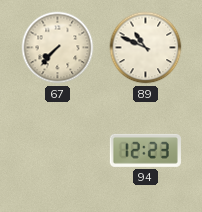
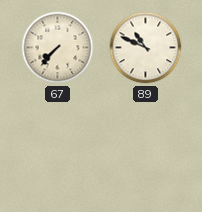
94: 12:23 -> none (145, 150)
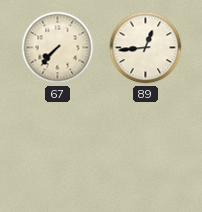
89: 10:49 -> 12:44 (146, 48)
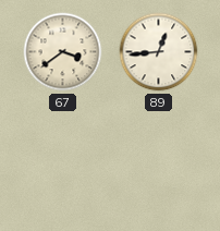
67: 7:37 -> 3:39 (63, 52)
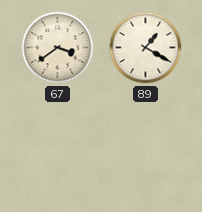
89: 12:44 -> 1:20 (146, 48)
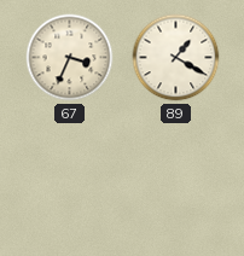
67: 3:39 -> 3:34 (70, 58)
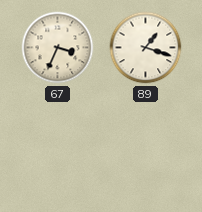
89: 1:20 -> 1:18 (146, 48)
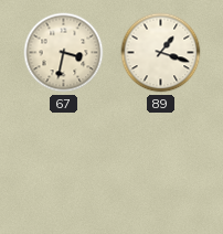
67: 3:34 -> 3:32 (64, 53)
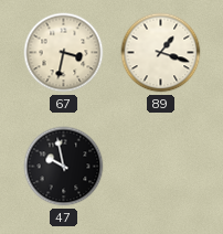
47: none -> 9:58 (64, 167)
